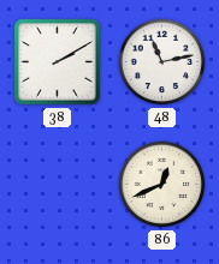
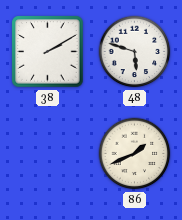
48: 11:13 -> 5:48 (135, 52)
86: 12:41 -> 1:41 (135, 154)
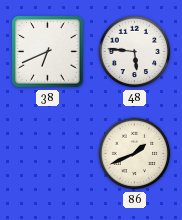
38: 2:10 -> 6:41 (48, 52)
48: 5:48 -> 5:46 (135, 52)
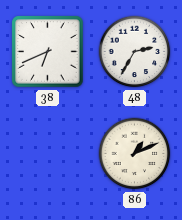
48: 5:46 -> 2:35 (135, 52)
86: 1:41 -> 1:11 (135, 154)
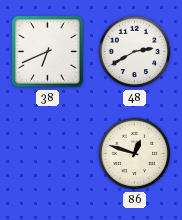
48: 2:35 -> 2:40 (135, 52)
86: 1:11 -> 12:48 (135, 154)
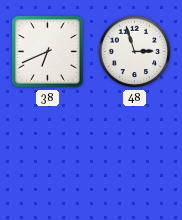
48: 2:40 -> 2:57 (135, 52)
86: 12:48 -> none (135, 154)
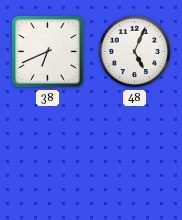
48: 2:57 -> 5:04 (135, 52)
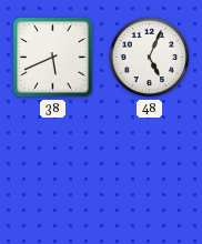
38: 6:41 -> 5:41 (53, 58)
